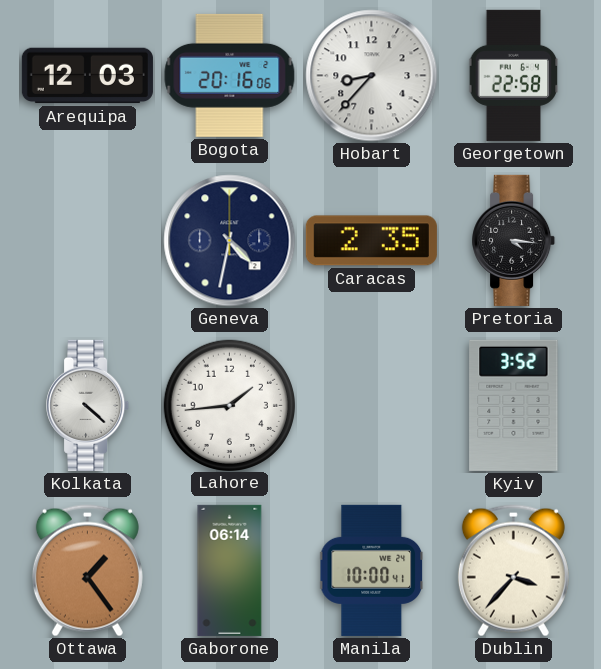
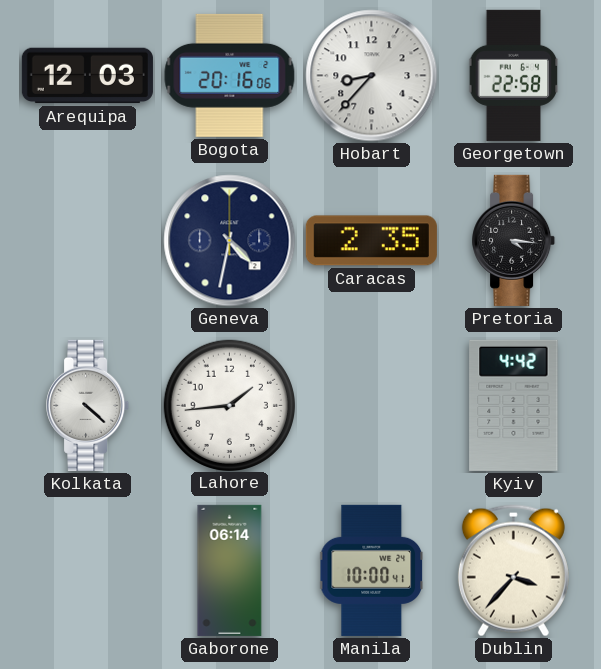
Kyiv: 3:52 -> 4:42 (514, 405)
Ottawa: 1:24 -> none (87, 571)
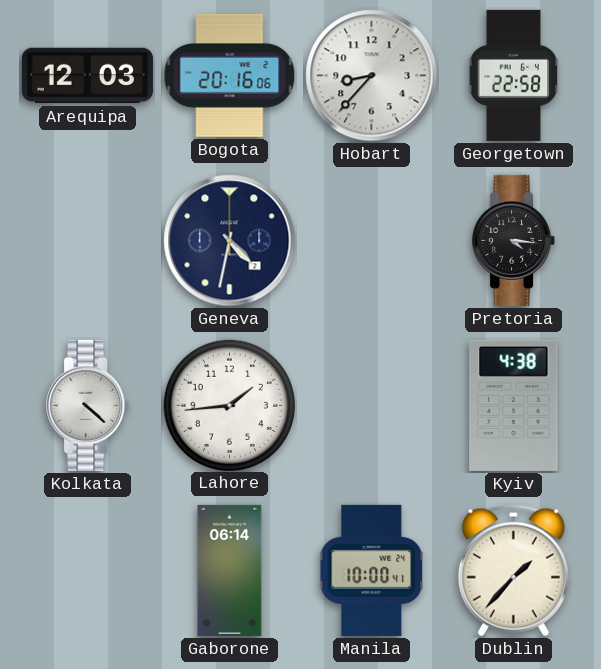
Caracas: 2:35 -> none (371, 241)
Kyiv: 4:42 -> 4:38 (514, 405)
Dublin: 3:37 -> 1:37 (513, 571)
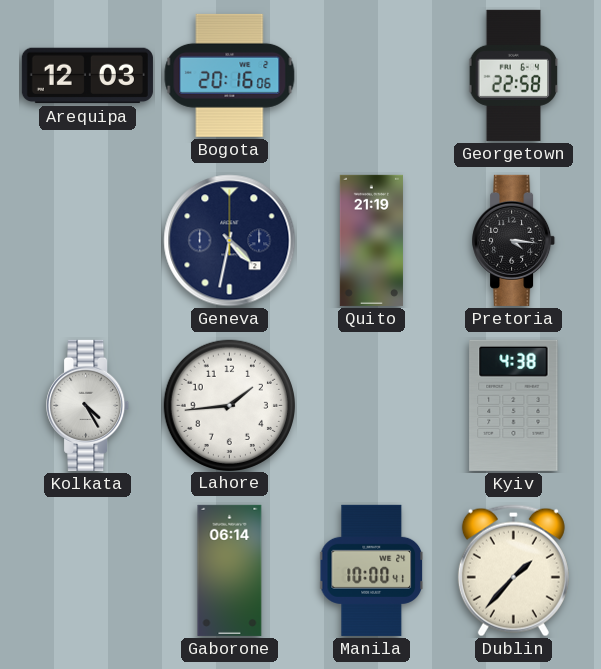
Hobart: 8:37 -> none (372, 76)
Quito: none -> 21:19 (371, 240)
Kolkata: 4:22 -> 4:25 (88, 405)
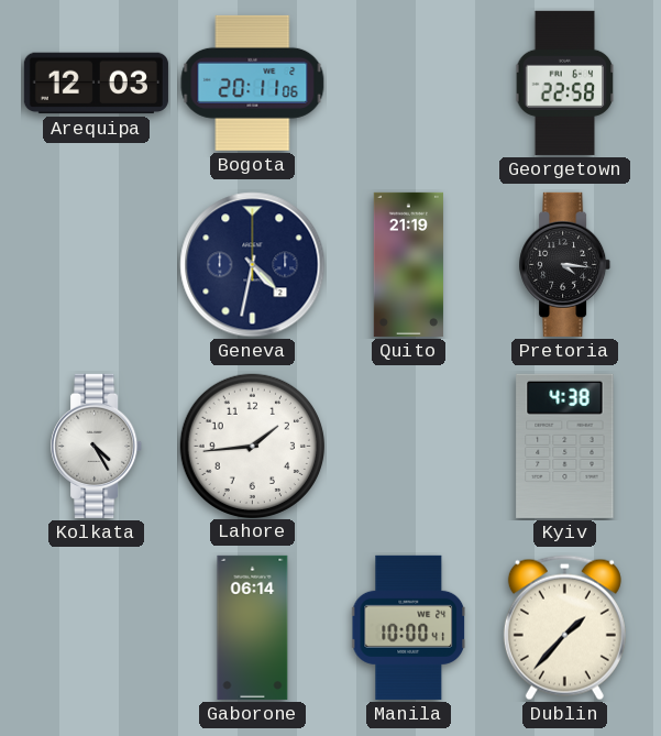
Bogota: 20:16 -> 20:11 (253, 83)
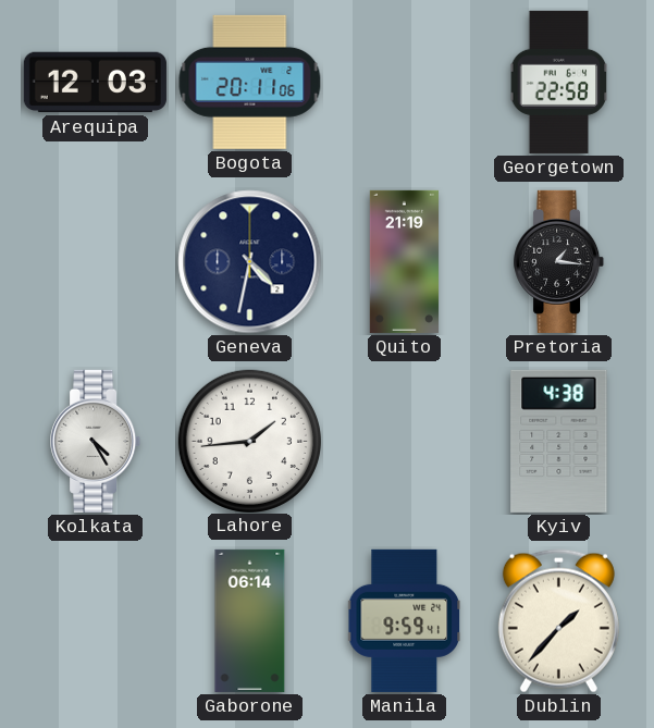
Pretoria: 4:16 -> 1:16 (559, 261)
Manila: 10:00 -> 9:59 (404, 620)
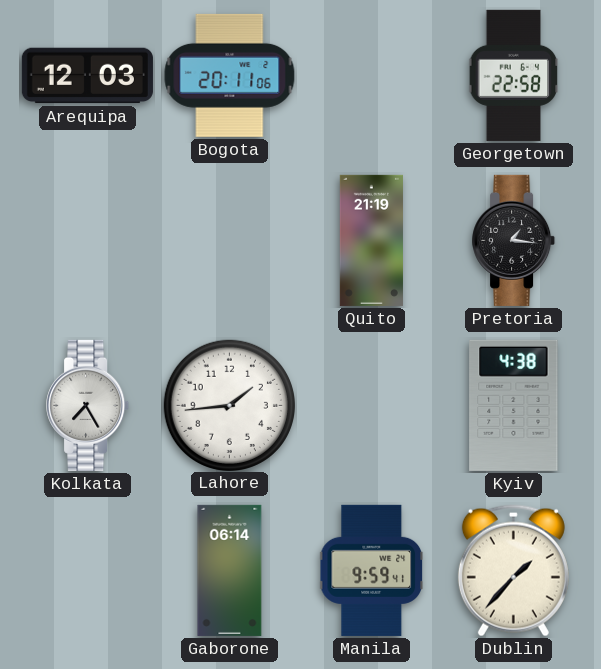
Geneva: 4:32 -> none (250, 262)
Kolkata: 4:25 -> 7:25 (88, 405)
